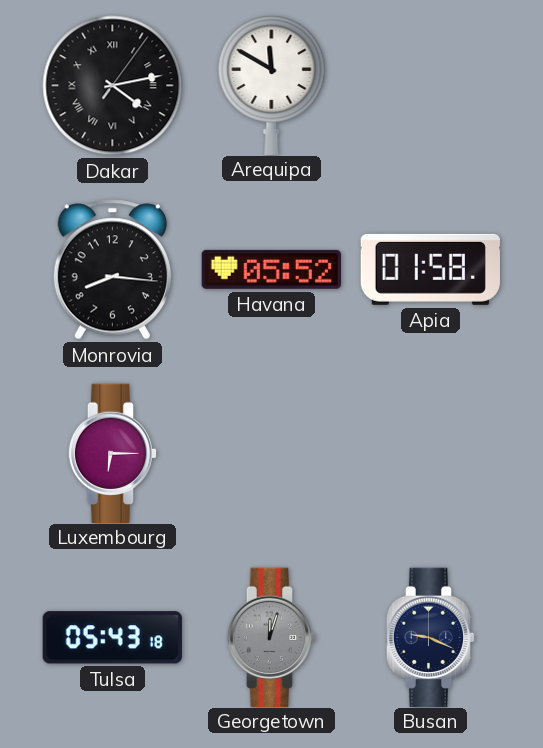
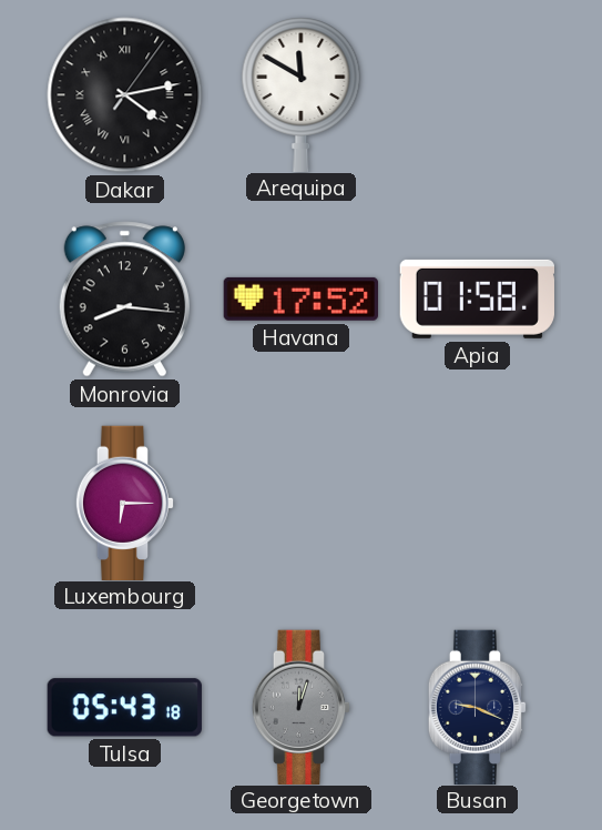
Havana: 05:52 -> 17:52 (300, 298)
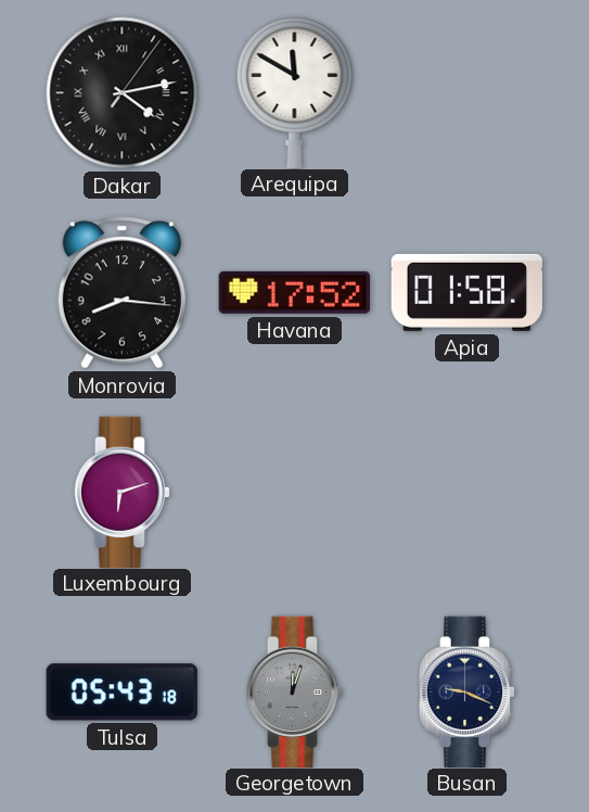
Luxembourg: 6:15 -> 6:12 (123, 492)
